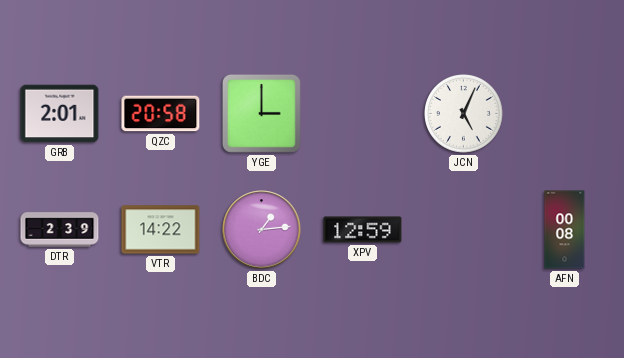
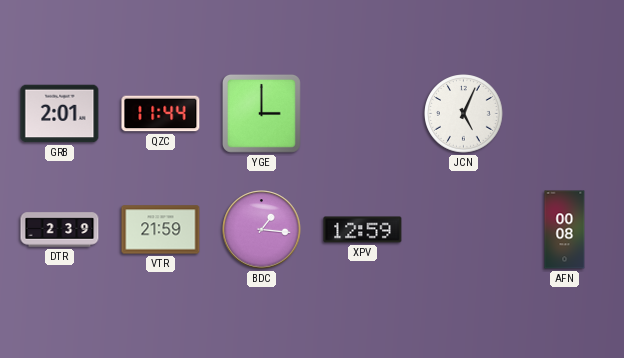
QZC: 20:58 -> 11:44 (161, 114)
VTR: 14:22 -> 21:59 (161, 230)
BDC: 1:14 -> 1:16 (262, 230)
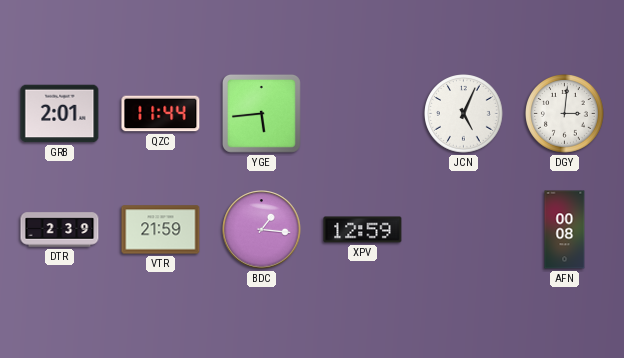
YGE: 3:00 -> 5:44 (261, 113)
DGY: none -> 3:01 (565, 114)
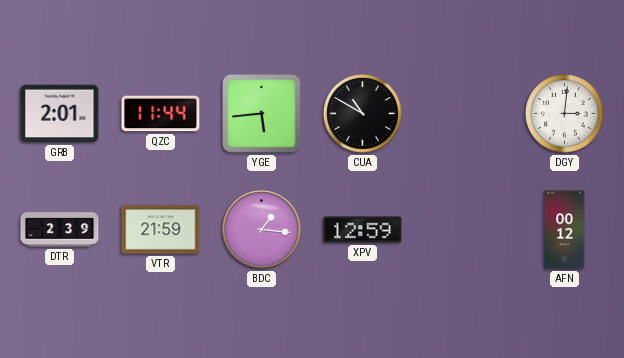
CUA: none -> 10:50 (363, 114)
JCN: 5:04 -> none (464, 114)
AFN: 00:08 -> 00:12 (565, 230)
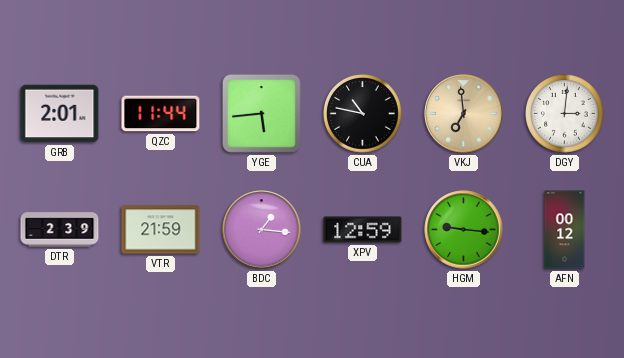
CUA: 10:50 -> 10:47 (363, 114)
VKJ: none -> 6:59 (464, 114)
HGM: none -> 9:16 (464, 230)
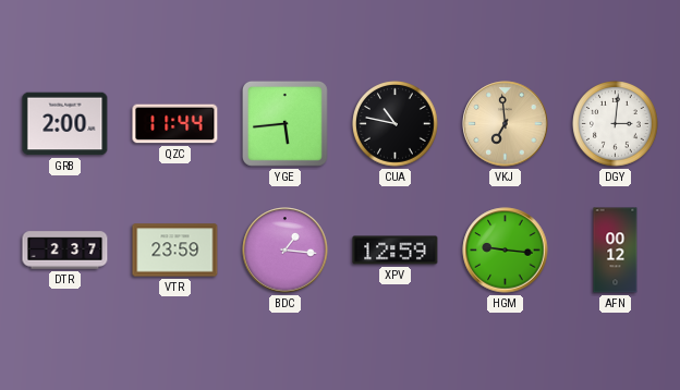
GRB: 2:01 -> 2:00 (65, 124)
DTR: 2:39 -> 2:37 (65, 251)
VTR: 21:59 -> 23:59 (175, 251)
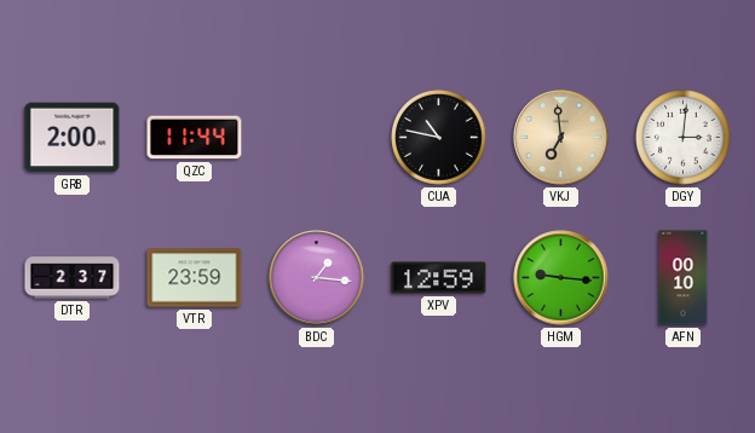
YGE: 5:44 -> none (284, 123)
AFN: 00:12 -> 00:10 (684, 278)
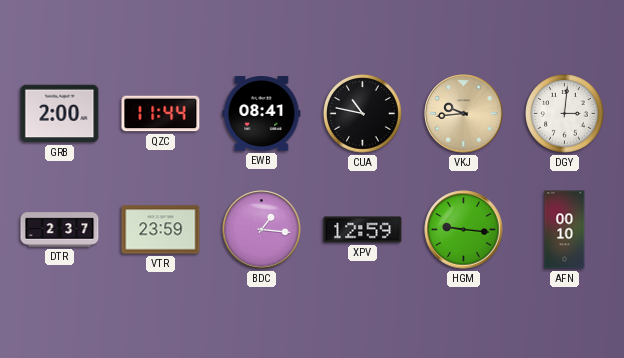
EWB: none -> 08:41 (262, 114)
VKJ: 6:59 -> 9:44 (464, 114)
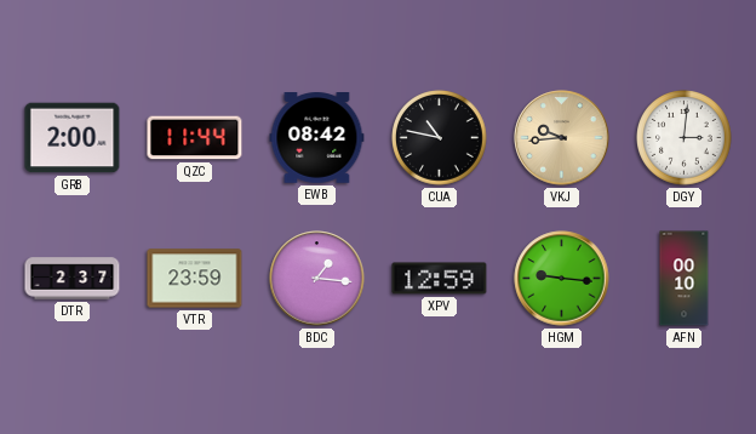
EWB: 08:41 -> 08:42 (317, 138)
